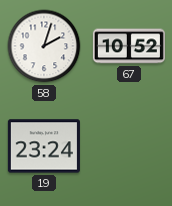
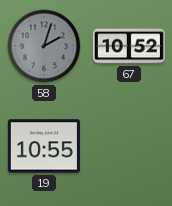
58 dial: white -> grey (44, 46)
19: 23:24 -> 10:55 (44, 146)
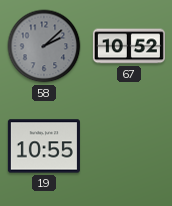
58: 2:03 -> 2:08 (44, 46)
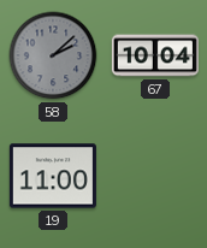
67: 10:52 -> 10:04 (155, 55)
19: 10:55 -> 11:00 (53, 176)
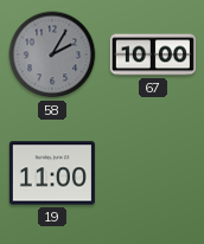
58: 2:08 -> 2:05 (52, 54)
67: 10:04 -> 10:00 (153, 54)
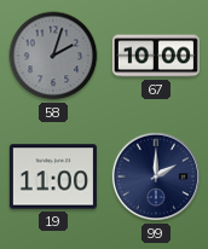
58: 2:05 -> 2:03 (53, 56)
99: none -> 2:00 (156, 176)
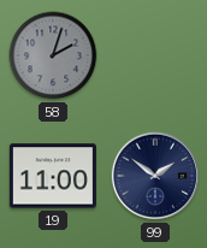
67: 10:00 -> none (156, 56)
99: 2:00 -> 1:51 (155, 176)
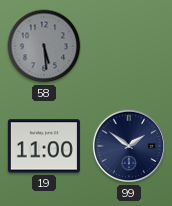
58: 2:03 -> 5:29 (44, 46)
